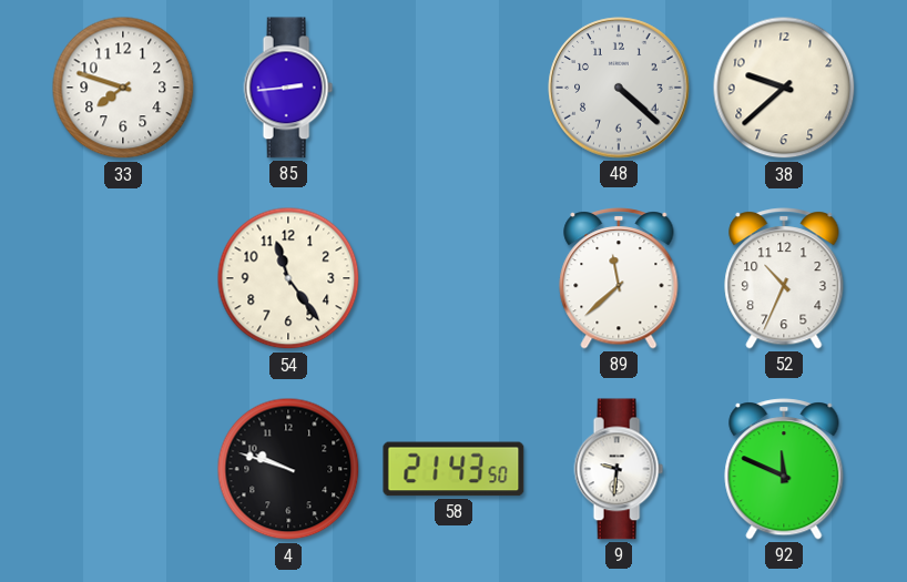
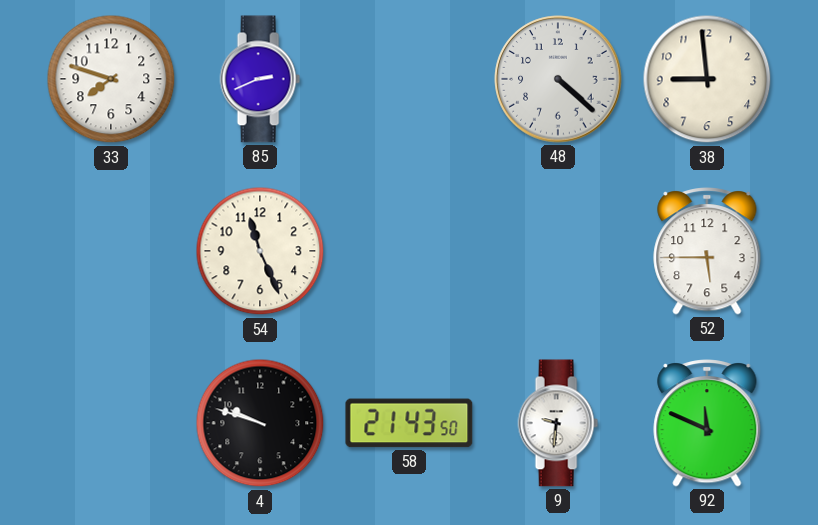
85: 2:44 -> 2:41 (260, 79)
38: 9:38 -> 8:59 (707, 79)
54: 11:24 -> 11:26 (260, 251)
89: 11:38 -> none (619, 279)
52: 10:34 -> 5:45 (707, 252)
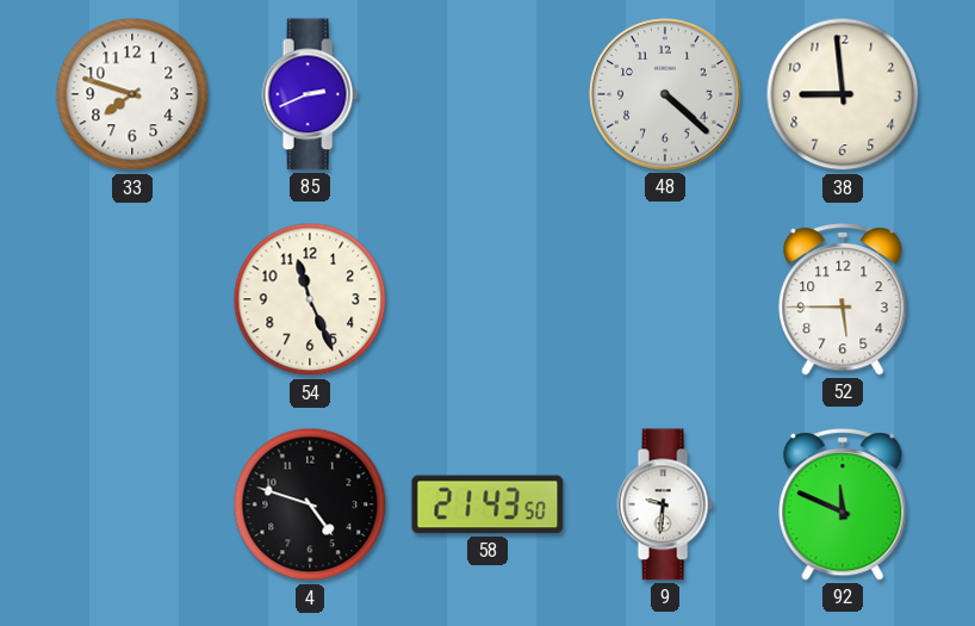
4: 9:48 -> 4:48 (310, 504)
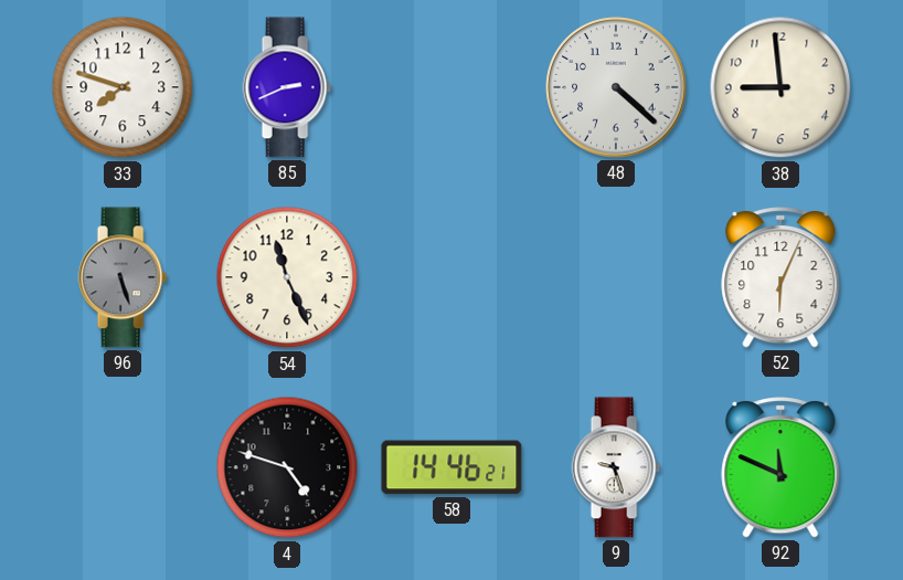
96: none -> 5:27 (123, 277)
52: 5:45 -> 6:04 (780, 278)
58: 21:43 -> 14:46 (451, 467)
9: 9:31 -> 9:27 (616, 467)
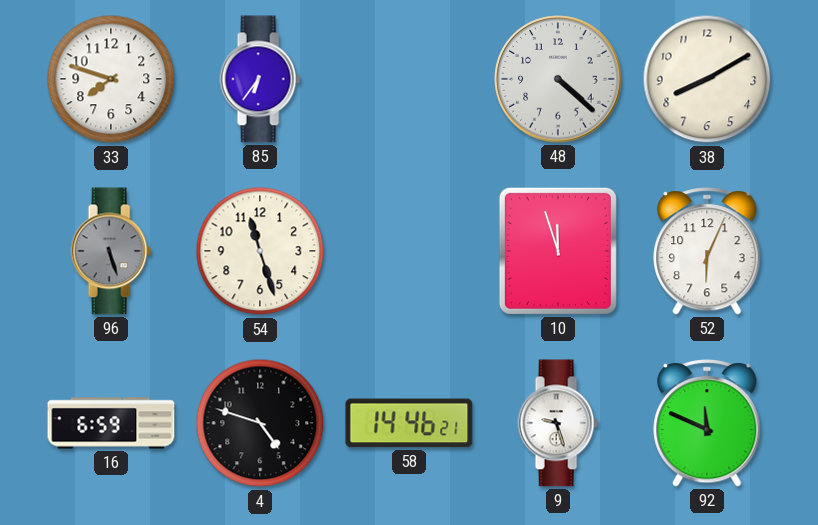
85: 2:41 -> 6:36 (260, 79)
38: 8:59 -> 8:10 (707, 79)
54: 11:26 -> 11:27 (260, 251)
10: none -> 11:57 (558, 251)
16: none -> 6:59 (111, 423)
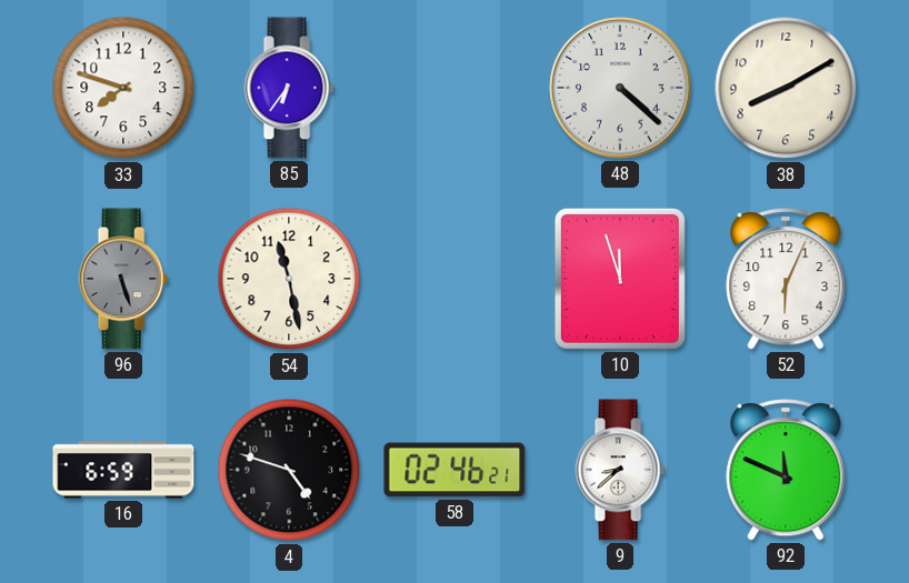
54: 11:27 -> 11:28 (289, 279)
58: 14:46 -> 02:46 (454, 470)
9: 9:27 -> 8:38 (620, 470)
